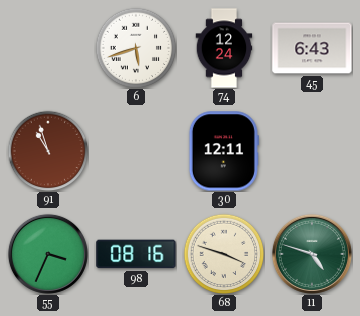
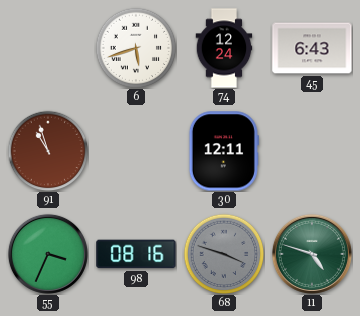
68 dial: cream -> grey (224, 254)
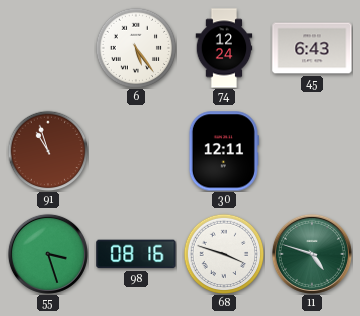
6: 5:42 -> 5:24 (136, 48)
55: 3:34 -> 3:27 (48, 254)
68 dial: grey -> white (224, 254)
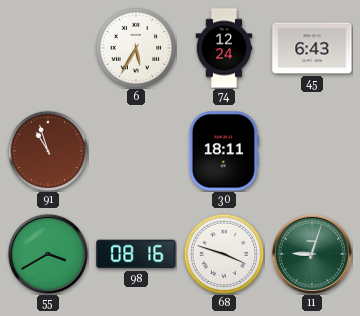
6: 5:24 -> 5:35 (136, 48)
30: 12:11 -> 18:11 (224, 151)
55: 3:27 -> 3:40 (48, 254)
11: 4:48 -> 9:03 (312, 254)
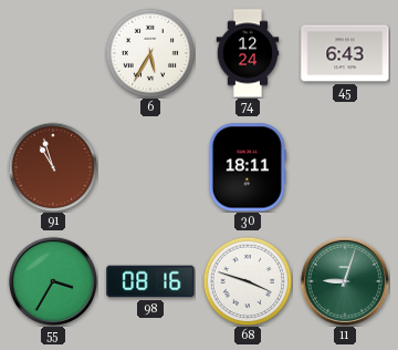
55: 3:40 -> 3:35 (53, 281)
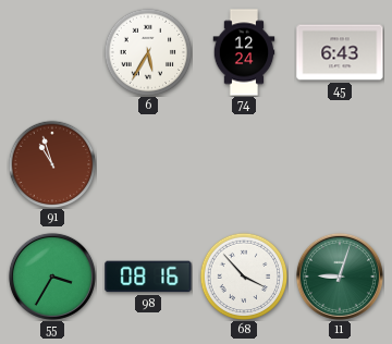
30: 18:11 -> none (248, 167)
68: 3:48 -> 3:53 (244, 277)
